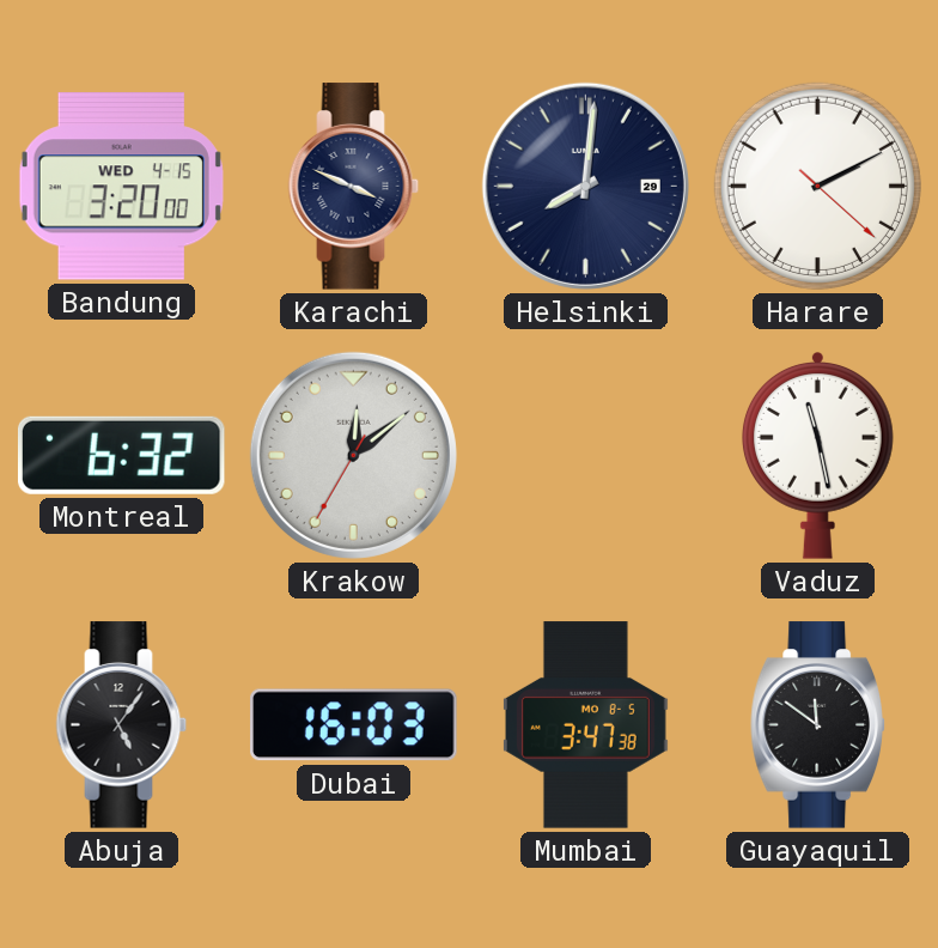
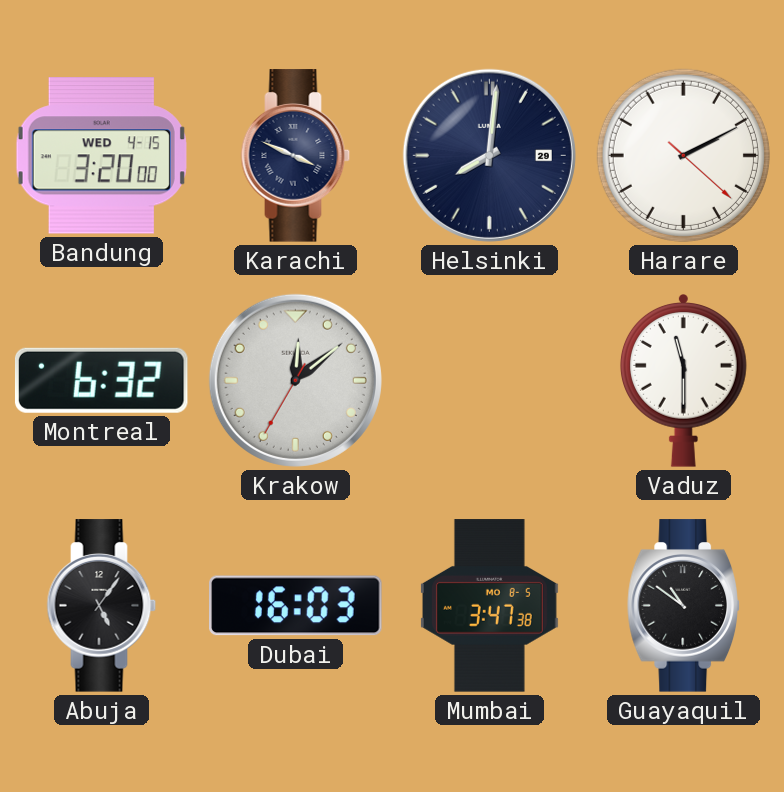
Vaduz: 11:28 -> 11:30 (683, 381)
Guayaquil: 11:51 -> 10:51 (683, 606)
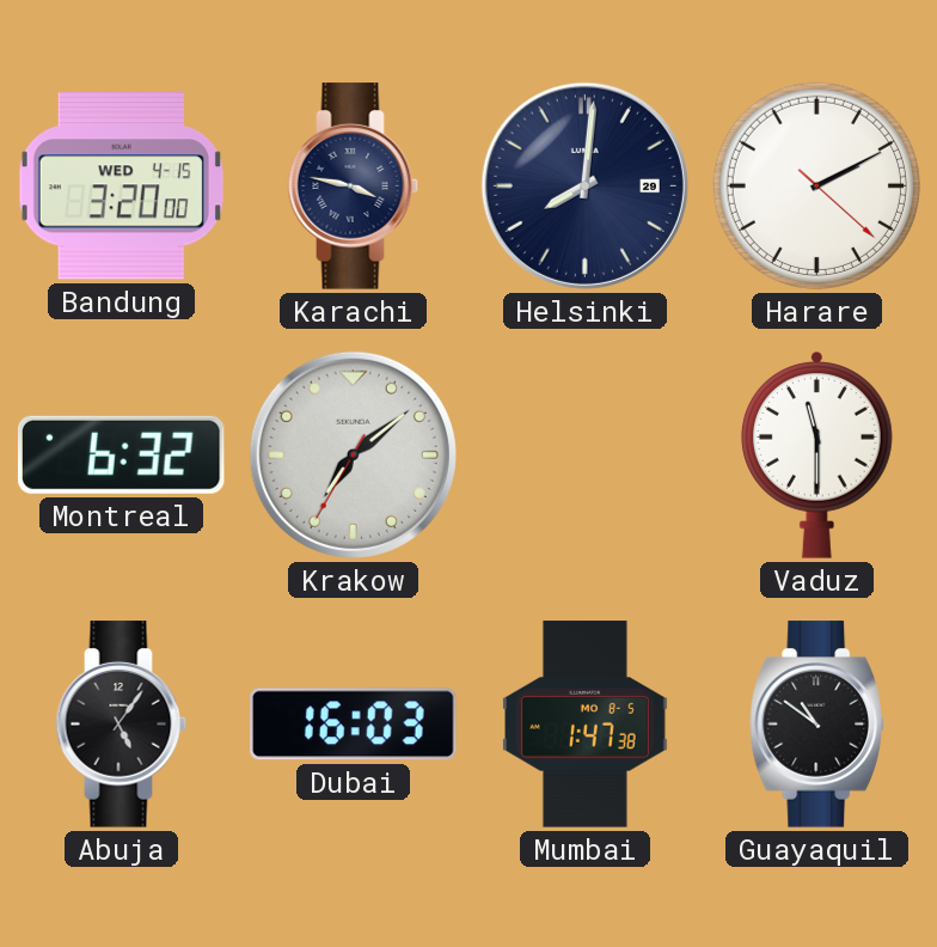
Karachi: 3:49 -> 3:47 (354, 187)
Krakow: 12:08 -> 7:08 (353, 454)
Mumbai: 3:47 -> 1:47 (584, 725)
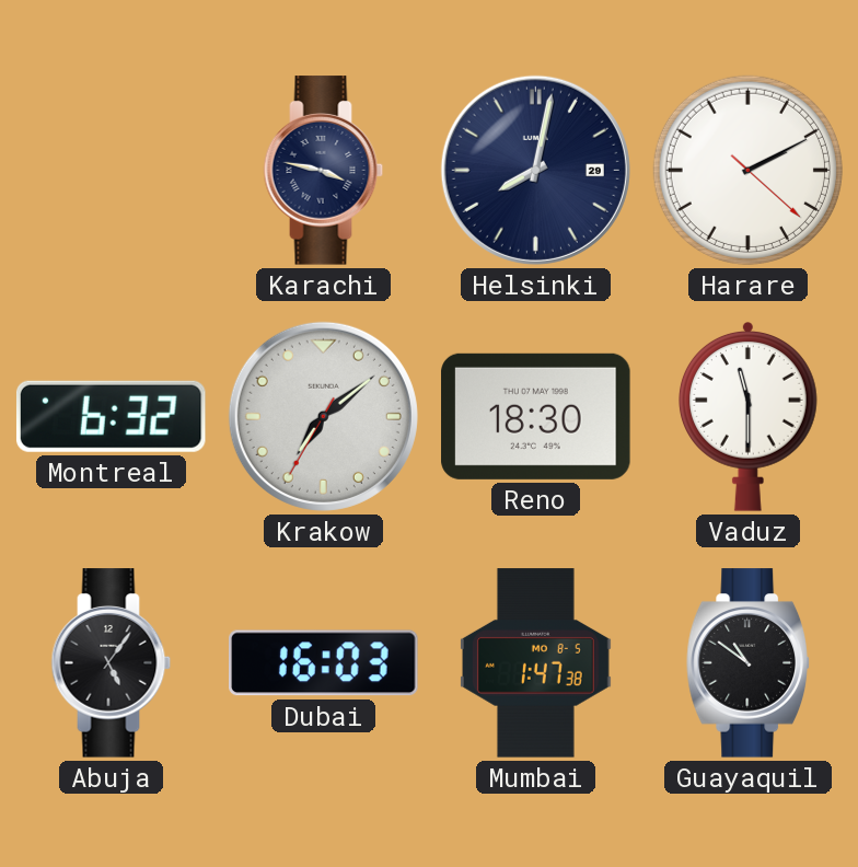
Bandung: 3:20 -> none (121, 187)
Helsinki: 8:01 -> 8:02 (535, 170)
Reno: none -> 18:30 (536, 416)
